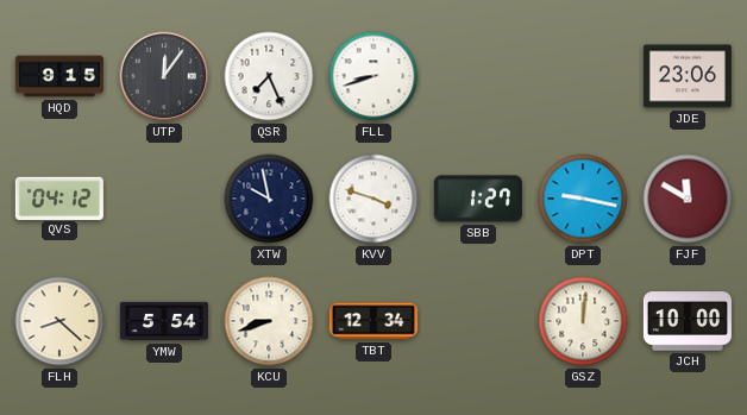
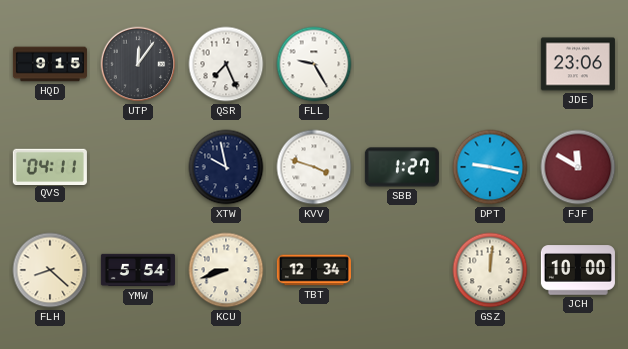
FLL: 8:42 -> 9:25 (314, 64)
QVS: 04:12 -> 04:11 (50, 166)
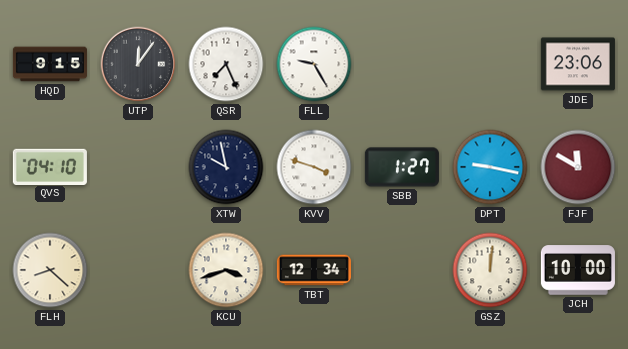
QVS: 04:11 -> 04:10 (50, 166)
YMW: 5:54 -> none (138, 270)
KCU: 8:42 -> 3:42 (226, 270)
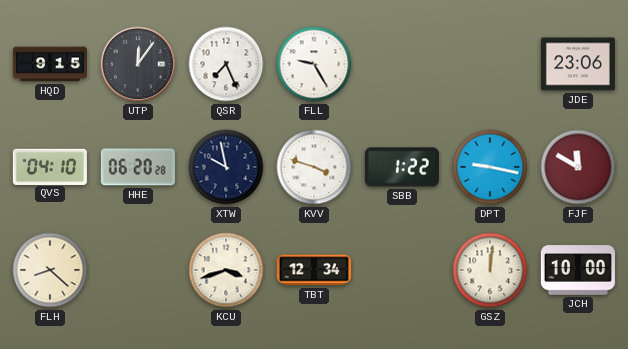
HHE: none -> 06:20 (138, 167)
SBB: 1:27 -> 1:22 (402, 167)
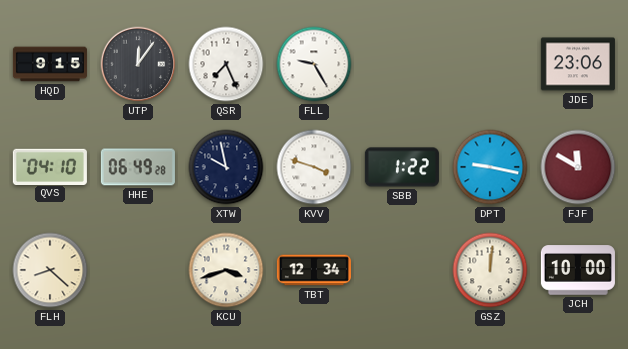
HHE: 06:20 -> 06:49 (138, 167)
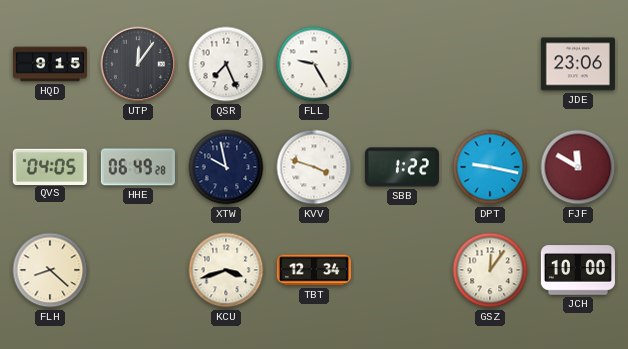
QVS: 04:10 -> 04:05 (50, 166)
GSZ: 12:01 -> 12:06 (490, 270)
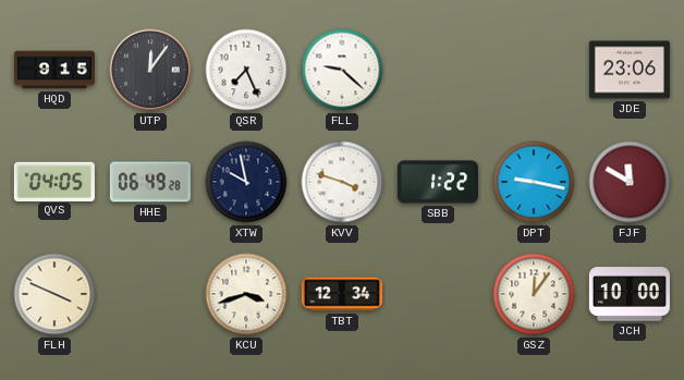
FLL: 9:25 -> 9:22 (342, 70)
FLH: 8:22 -> 3:49 (54, 294)
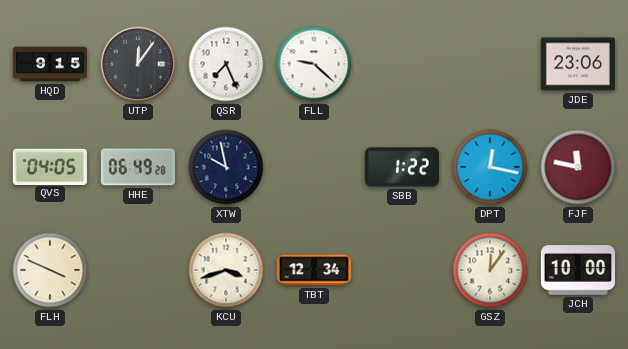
KVV: 3:48 -> none (342, 182)
DPT: 9:17 -> 12:17 (490, 167)
FJF: 11:50 -> 11:47 (578, 167)
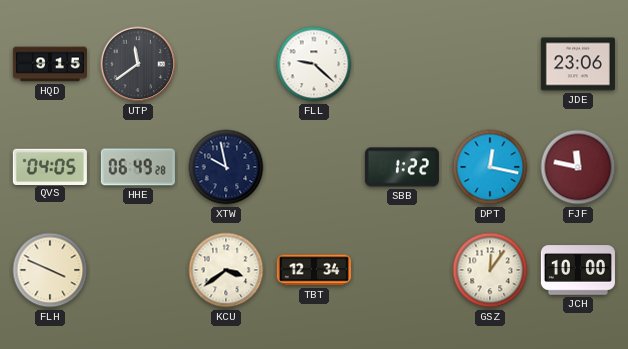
UTP: 12:06 -> 11:39 (138, 64)
QSR: 7:26 -> none (226, 64)
KCU: 3:42 -> 3:39 (226, 270)
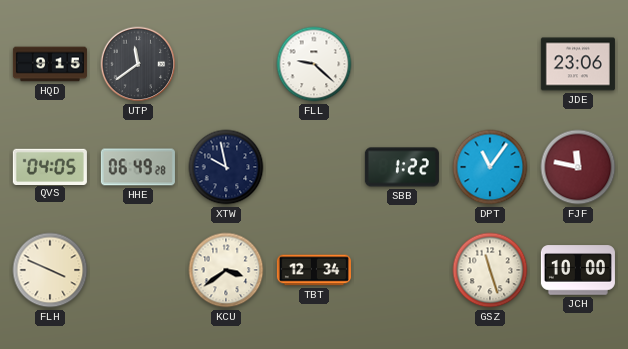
DPT: 12:17 -> 11:06 (490, 167)
GSZ: 12:06 -> 11:27 (490, 270)
